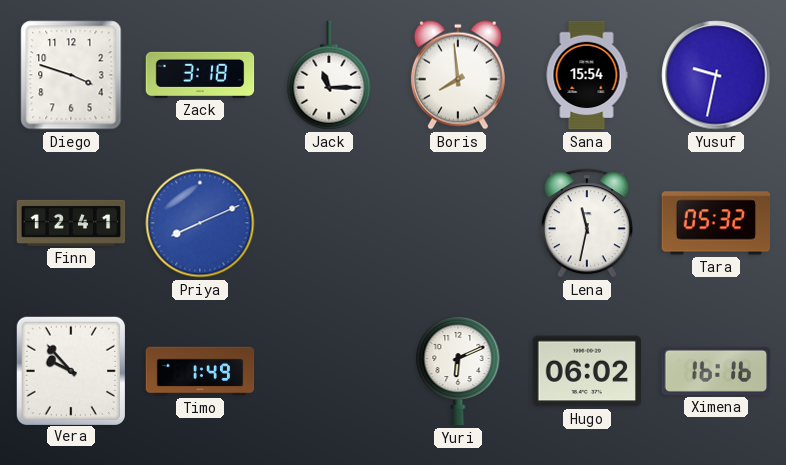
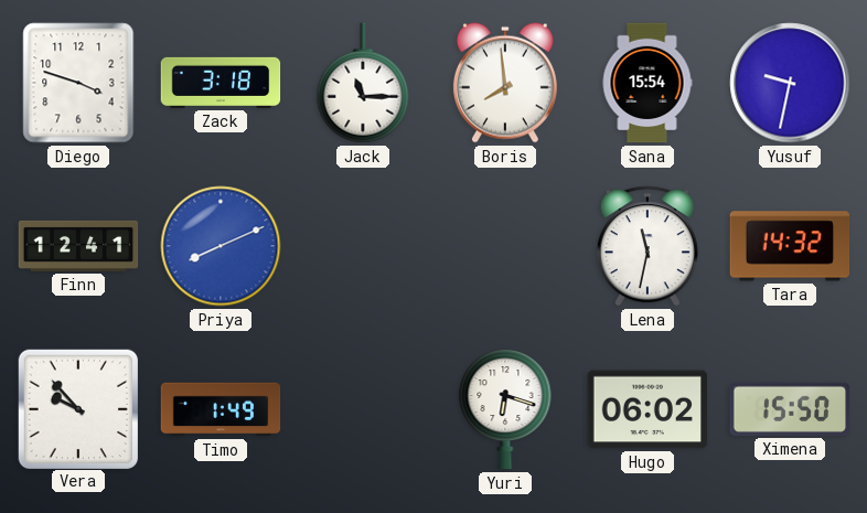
Tara: 05:32 -> 14:32 (790, 246)
Yuri: 6:11 -> 6:18 (505, 410)
Ximena: 16:16 -> 15:50 (790, 409)
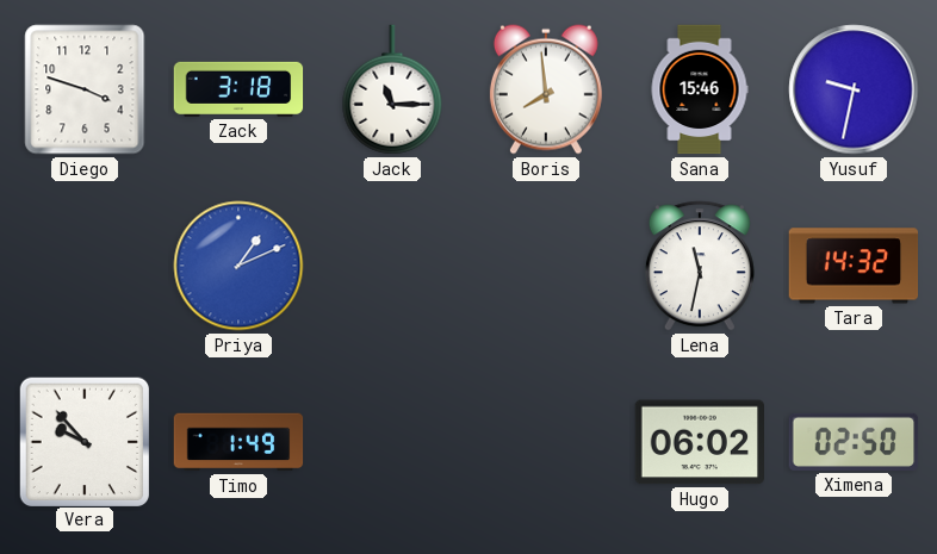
Sana: 15:54 -> 15:46 (700, 89)
Finn: 12:41 -> none (78, 246)
Priya: 8:11 -> 1:11 (238, 266)
Yuri: 6:18 -> none (505, 410)
Ximena: 15:50 -> 02:50 (854, 442)
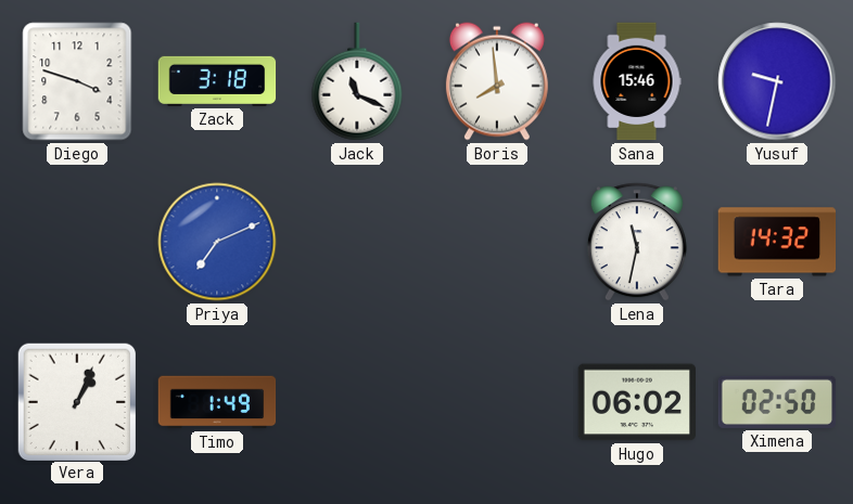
Jack: 11:15 -> 11:19 (357, 81)
Priya: 1:11 -> 7:11 (217, 242)
Vera: 9:53 -> 1:04 (76, 401)
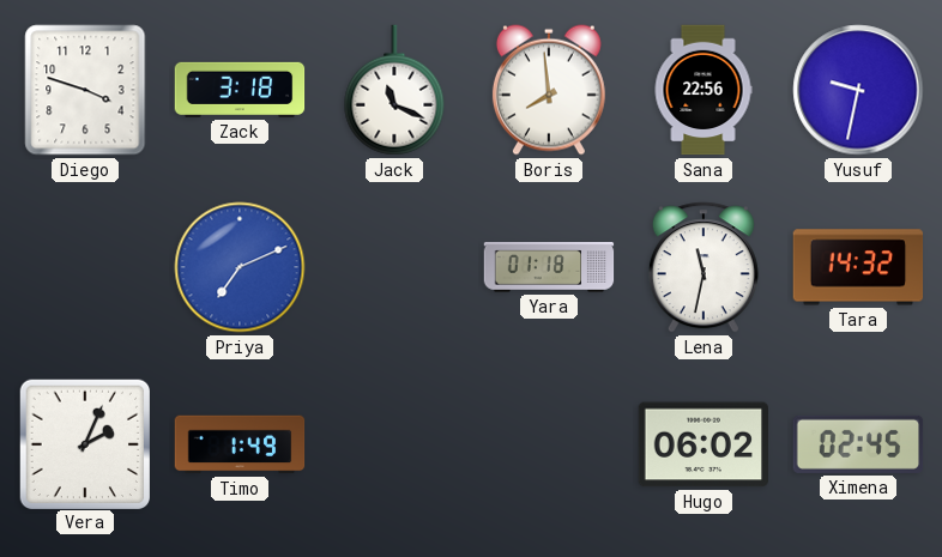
Sana: 15:46 -> 22:56 (704, 90)
Yara: none -> 01:18 (549, 267)
Vera: 1:04 -> 2:04 (84, 443)
Ximena: 02:50 -> 02:45 (858, 444)
